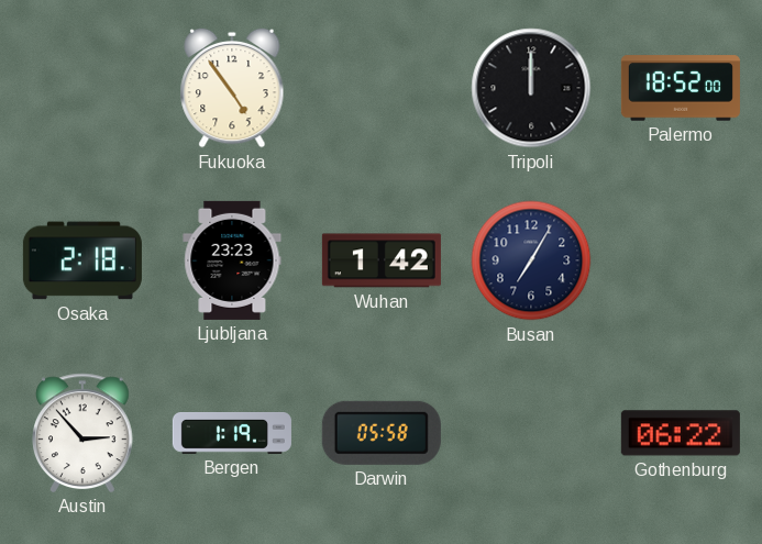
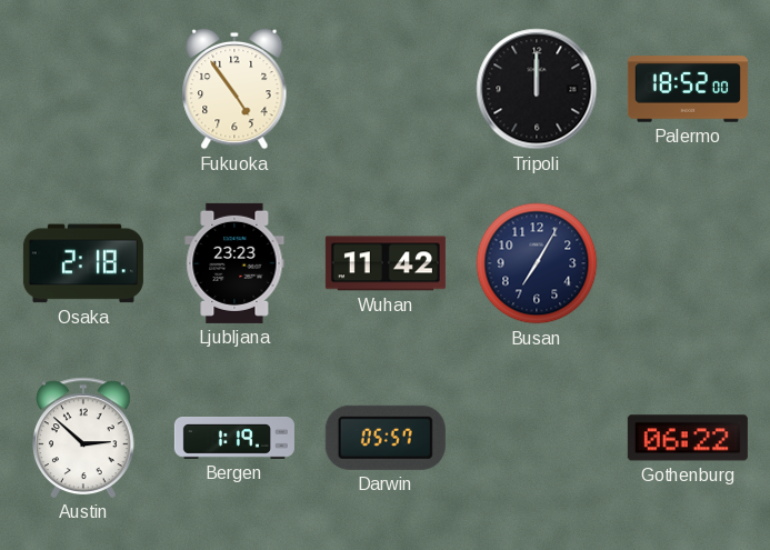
Wuhan: 1:42 -> 11:42 (386, 263)
Austin: 2:53 -> 2:52 (84, 438)
Darwin: 05:58 -> 05:57 (386, 438)
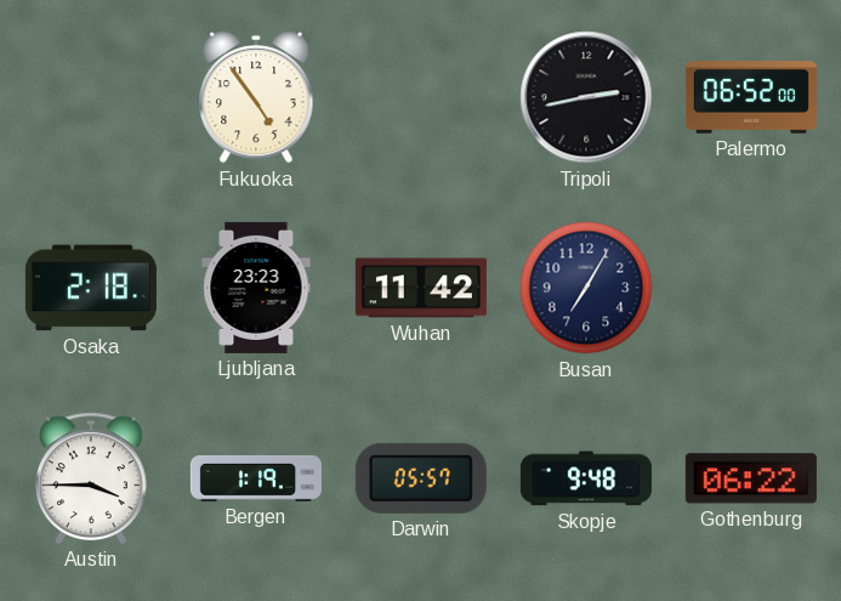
Tripoli: 12:00 -> 2:43 (586, 97)
Palermo: 18:52 -> 06:52 (751, 97)
Austin: 2:52 -> 3:45 (92, 478)
Skopje: none -> 9:48 (586, 478)
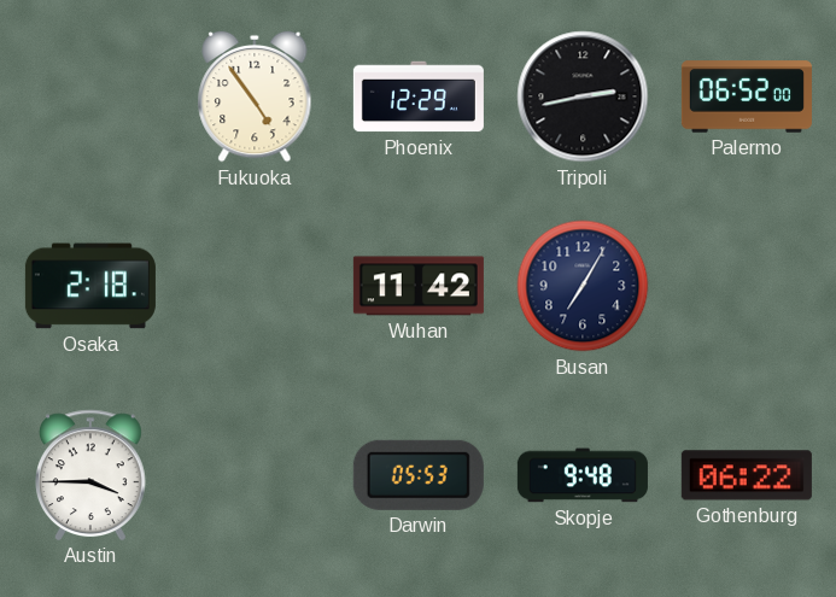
Phoenix: none -> 12:29 (419, 96)
Ljubljana: 23:23 -> none (256, 288)
Bergen: 1:19 -> none (256, 480)
Darwin: 05:57 -> 05:53 (419, 475)
